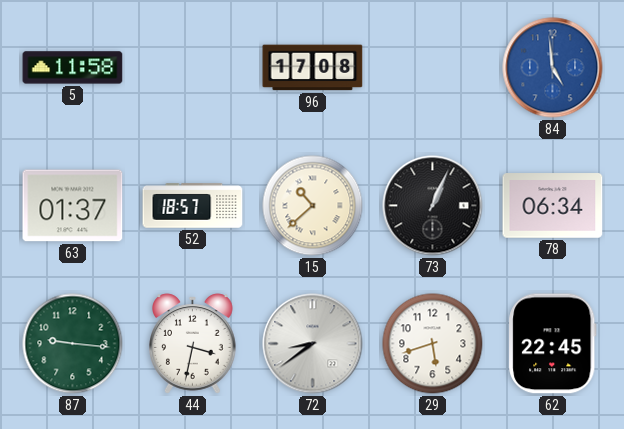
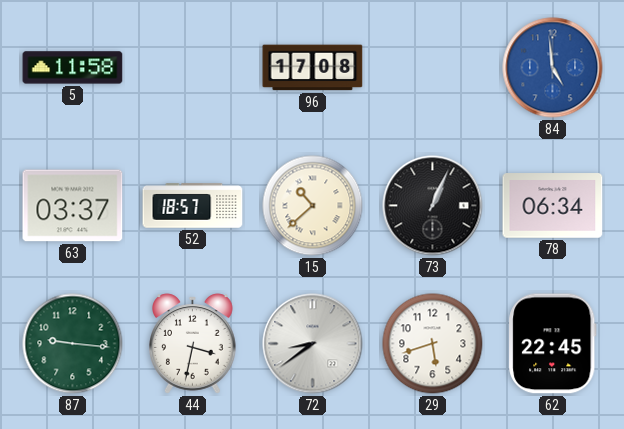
63: 01:37 -> 03:37 (73, 206)
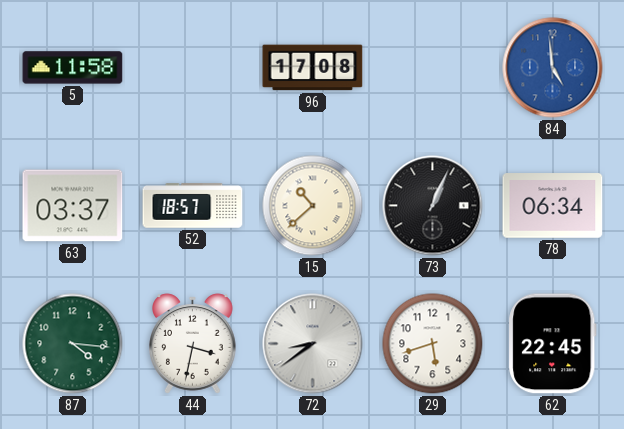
87: 9:16 -> 4:16 (73, 344)
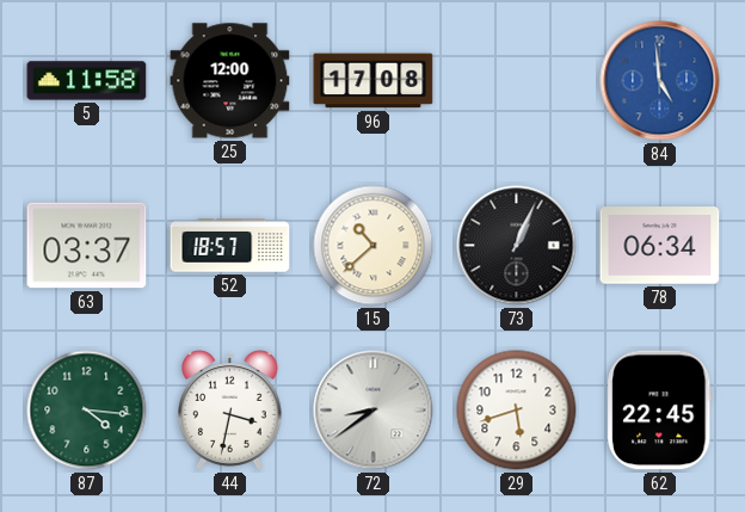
25: none -> 12:00 (230, 81)
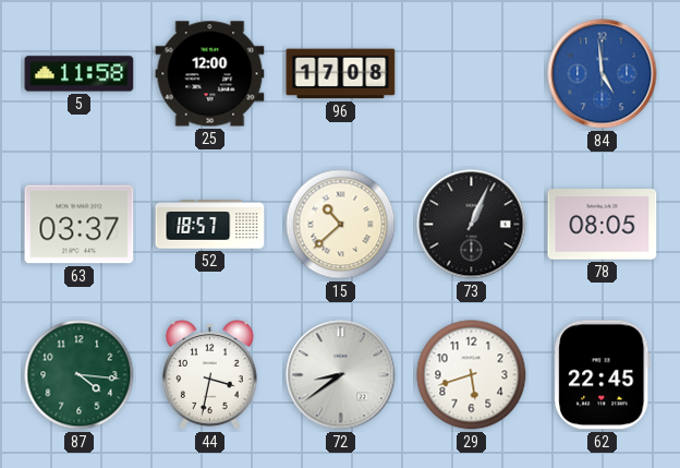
78: 06:34 -> 08:05 (603, 225)
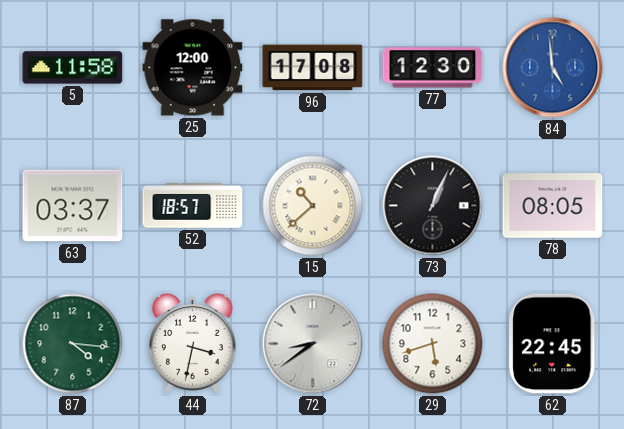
77: none -> 12:30 (433, 68)
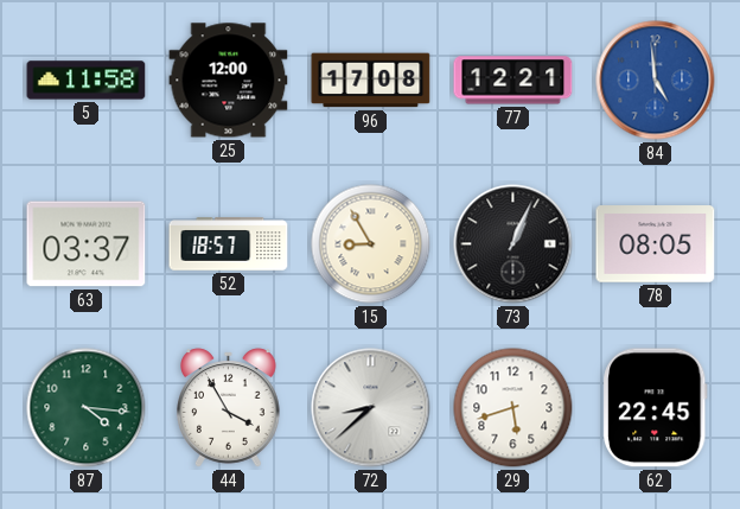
77: 12:30 -> 12:21 (513, 81)
15: 10:38 -> 8:55 (371, 244)
44: 3:32 -> 3:55 (229, 408)
72: 8:39 -> 8:38 (371, 408)
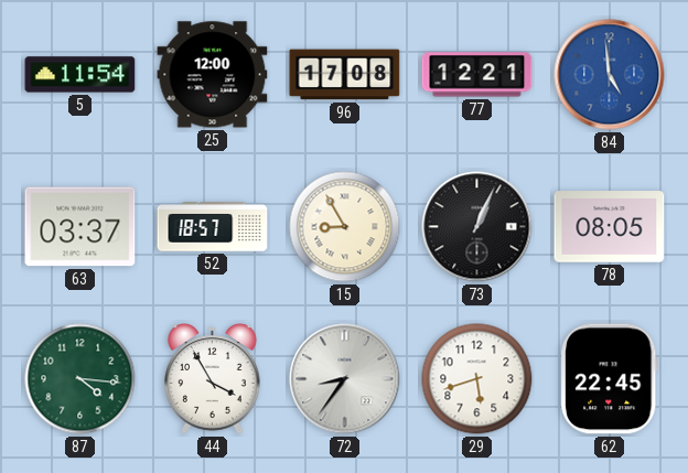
5: 11:58 -> 11:54 (80, 75)
72: 8:38 -> 8:36 (345, 379)
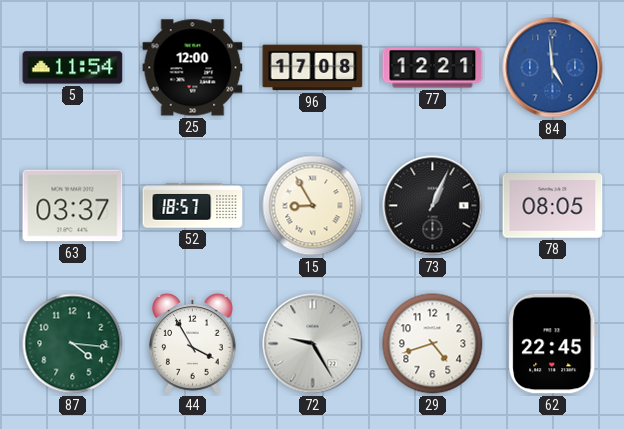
72: 8:36 -> 9:25 (313, 344)
29: 5:42 -> 4:42 (433, 344)
